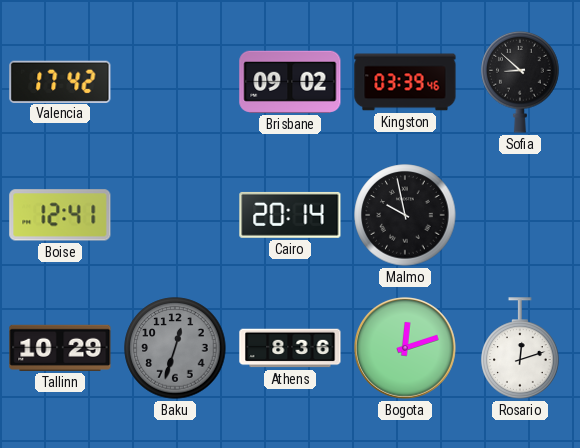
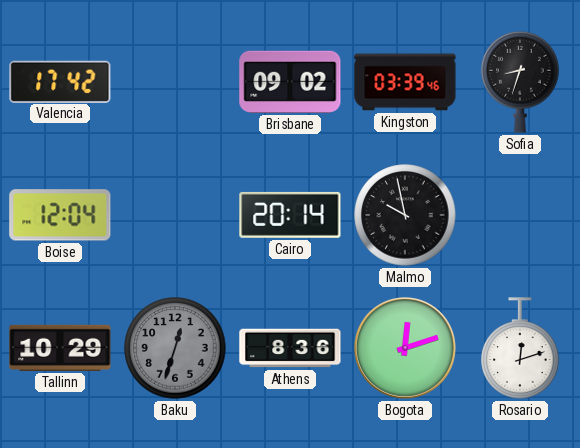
Sofia: 8:52 -> 8:33 (520, 82)
Boise: 12:41 -> 12:04 (60, 215)
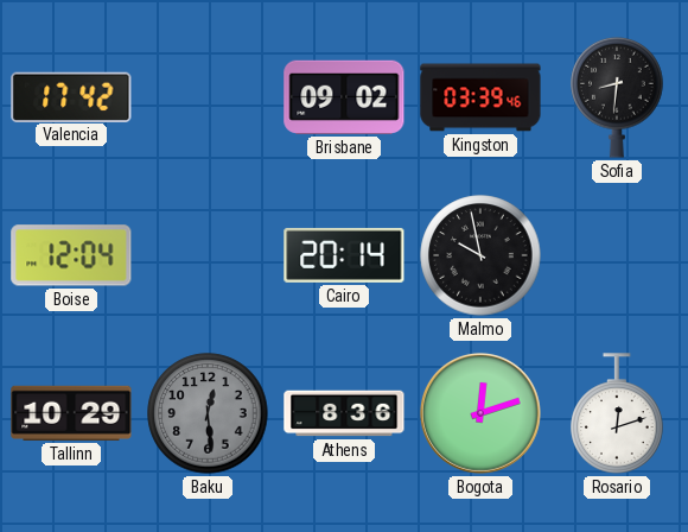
Sofia: 8:33 -> 8:31 (617, 97)
Baku: 12:33 -> 12:29 (208, 413)
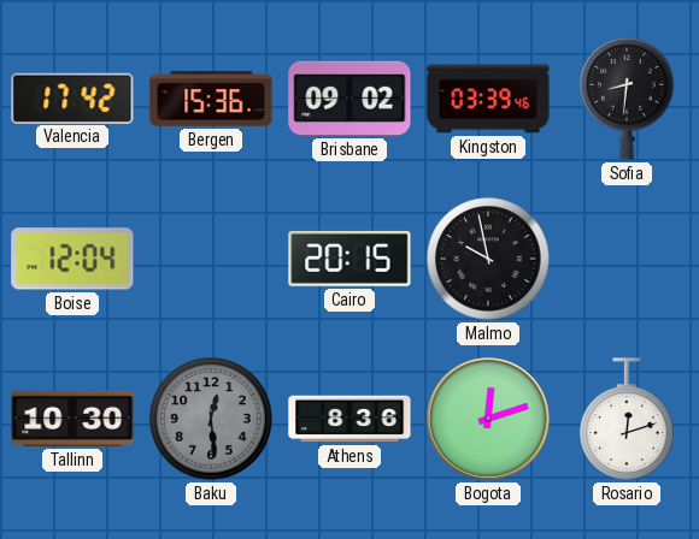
Bergen: none -> 15:36 (211, 99)
Cairo: 20:14 -> 20:15 (349, 259)
Tallinn: 10:29 -> 10:30 (72, 419)
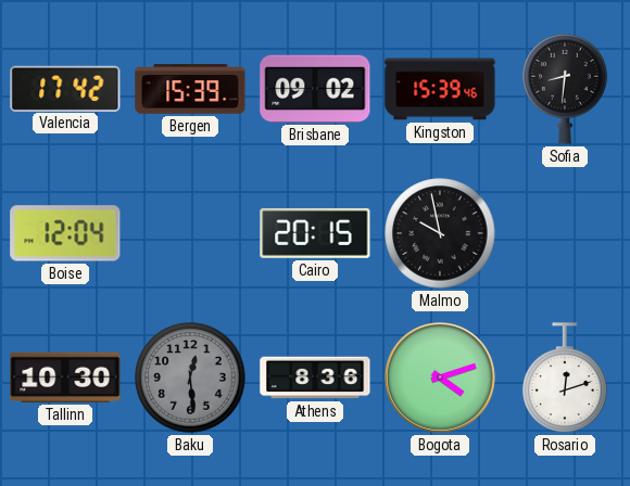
Bergen: 15:36 -> 15:39 (190, 89)
Kingston: 03:39 -> 15:39 (440, 89)
Bogota: 12:12 -> 4:12 (440, 378)
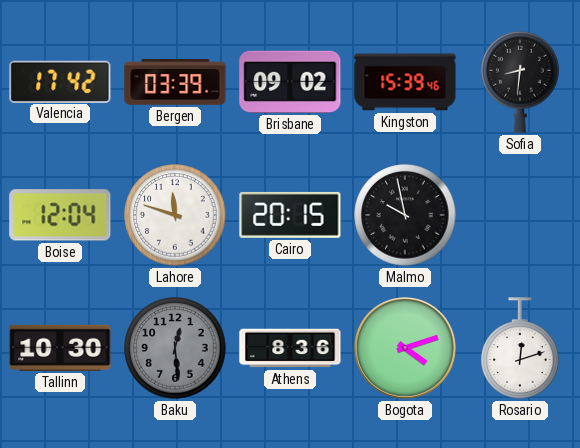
Bergen: 15:39 -> 03:39 (175, 82)
Lahore: none -> 11:48 (175, 215)
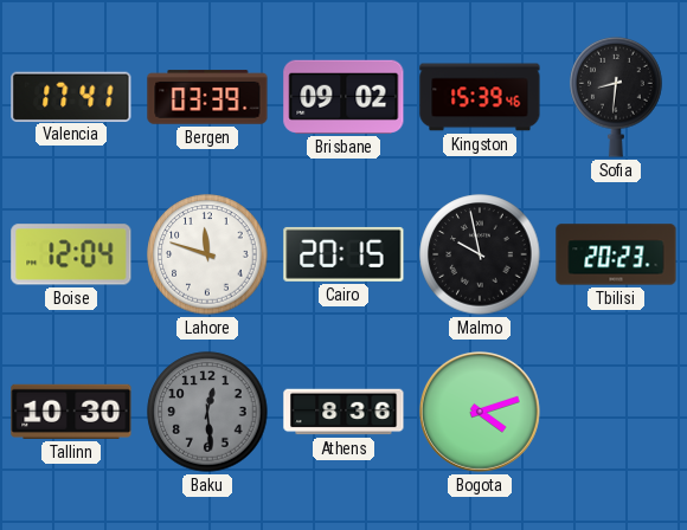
Valencia: 17:42 -> 17:41 (71, 96)
Tbilisi: none -> 20:23 (616, 254)
Rosario: 12:12 -> none (520, 348)
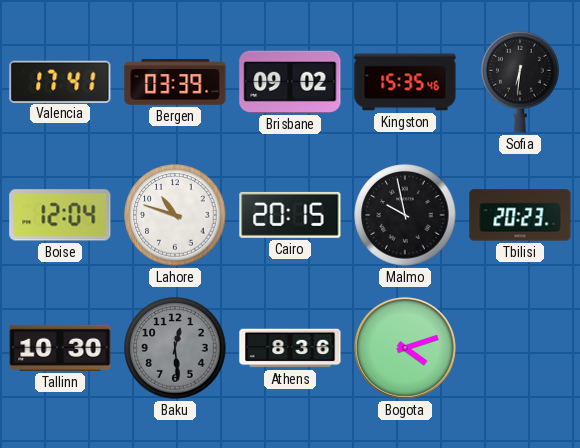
Kingston: 15:39 -> 15:35 (405, 82)
Sofia: 8:31 -> 6:31 (520, 82)
Lahore: 11:48 -> 10:48 (175, 215)
